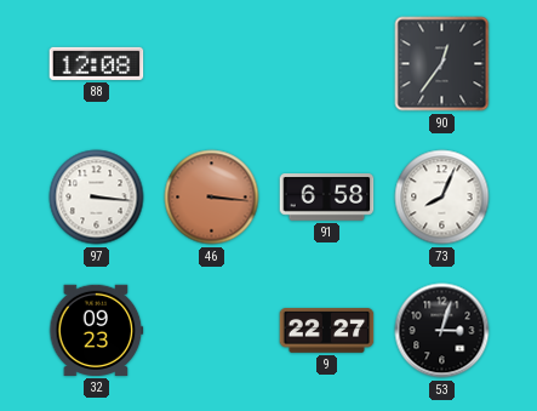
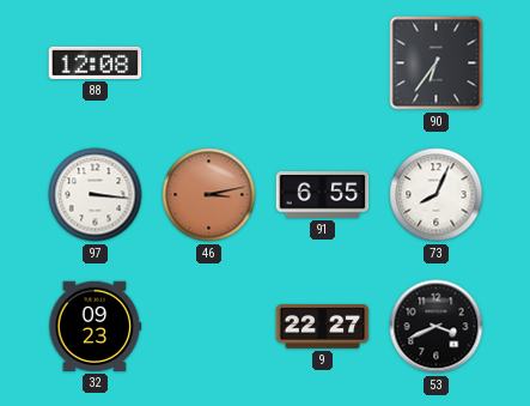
90: 12:36 -> 6:36 (437, 63)
46: 3:16 -> 3:13 (209, 195)
91: 6:58 -> 6:55 (323, 195)
53: 3:03 -> 3:41 (437, 327)
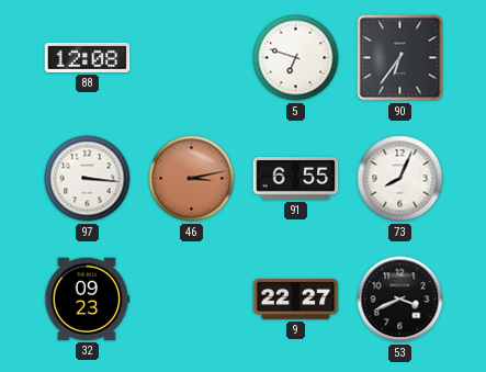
5: none -> 6:48 (296, 58)
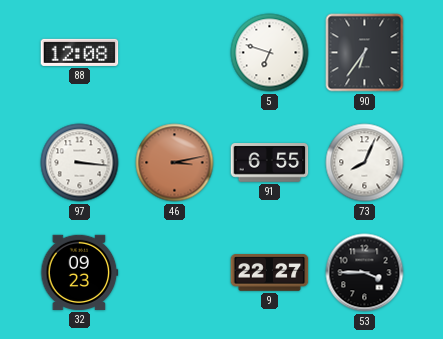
53: 3:41 -> 3:45 (365, 273)
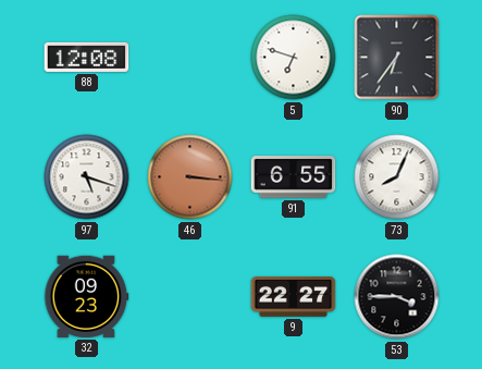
97: 3:16 -> 5:18 (87, 177)
46: 3:13 -> 3:16 (190, 177)
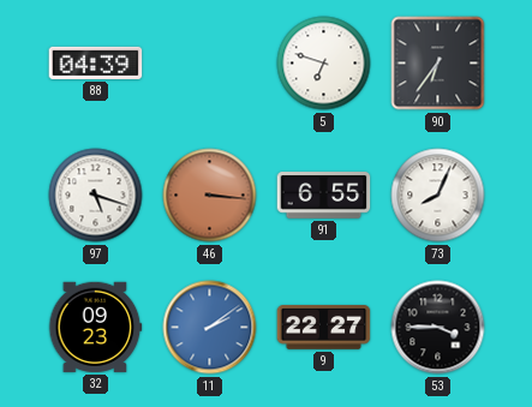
88: 12:08 -> 04:39 (96, 62)
11: none -> 2:09 (210, 328)
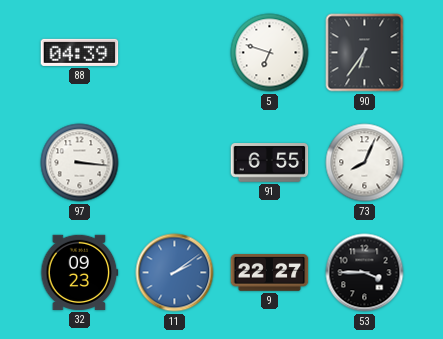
97: 5:18 -> 3:16 (80, 163)
46: 3:16 -> none (210, 196)
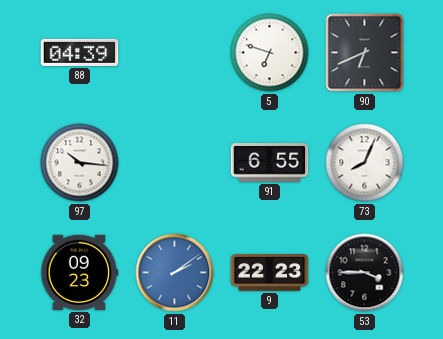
90: 6:36 -> 6:41 (365, 53)
97: 3:16 -> 10:16 (80, 163)
9: 22:27 -> 22:23 (270, 273)
